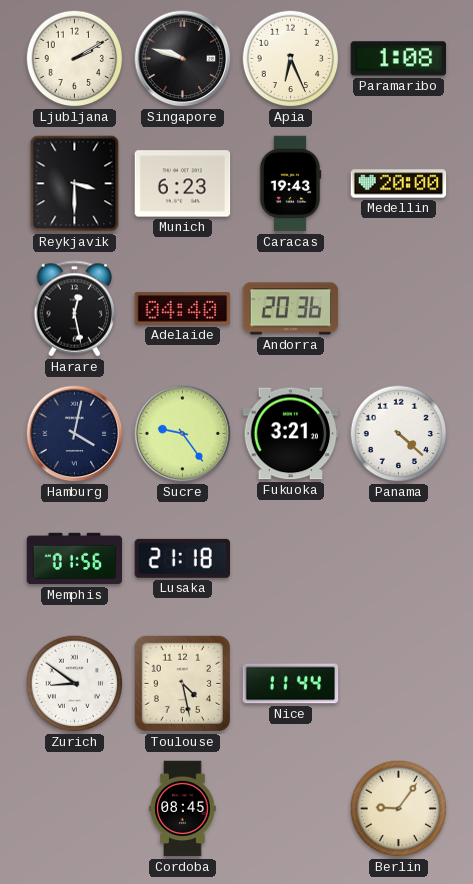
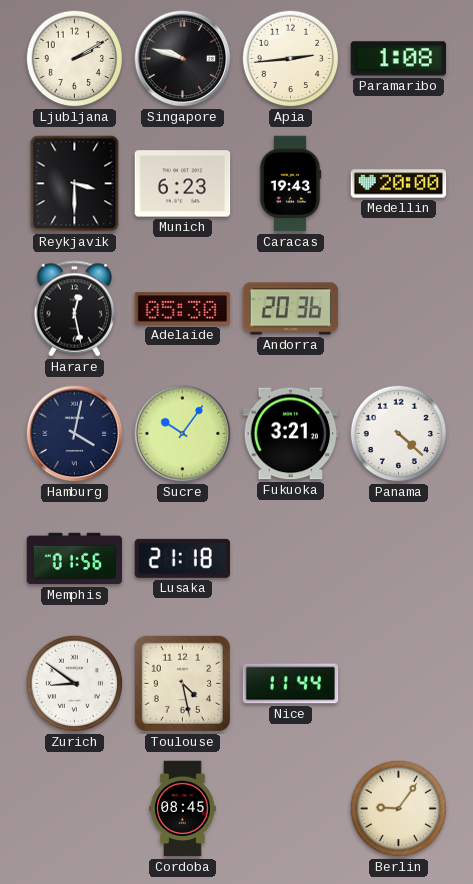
Apia: 6:26 -> 2:44 (291, 59)
Adelaide: 04:40 -> 05:30 (183, 309)
Sucre: 9:24 -> 10:06 (183, 434)
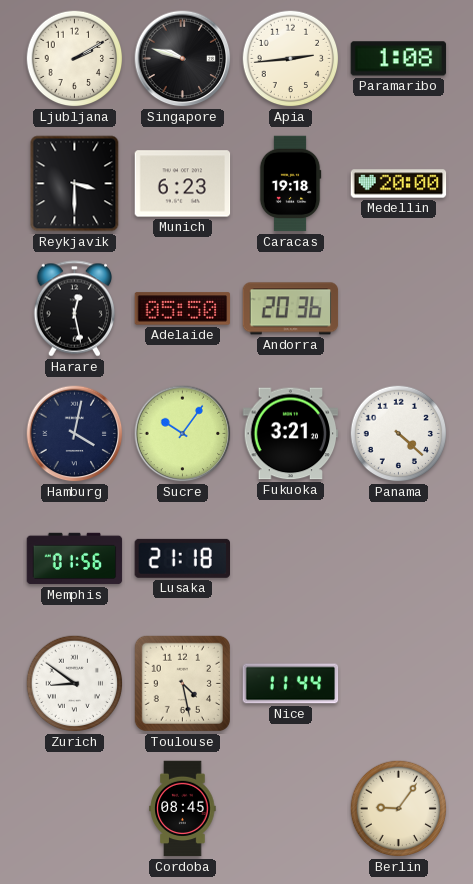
Caracas: 19:43 -> 19:18 (290, 184)
Adelaide: 05:30 -> 05:50 (183, 309)
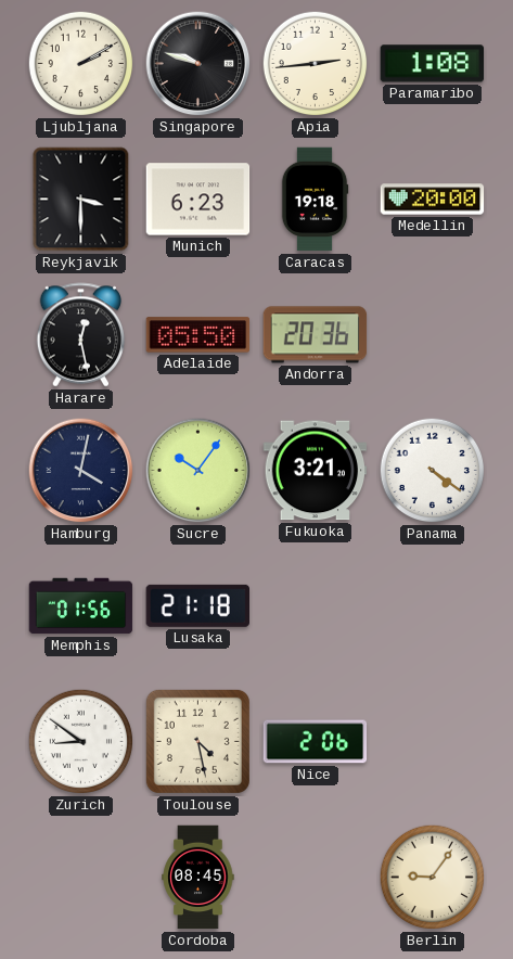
Panama: 4:22 -> 4:21 (433, 471)
Nice: 11:44 -> 2:06 (316, 742)
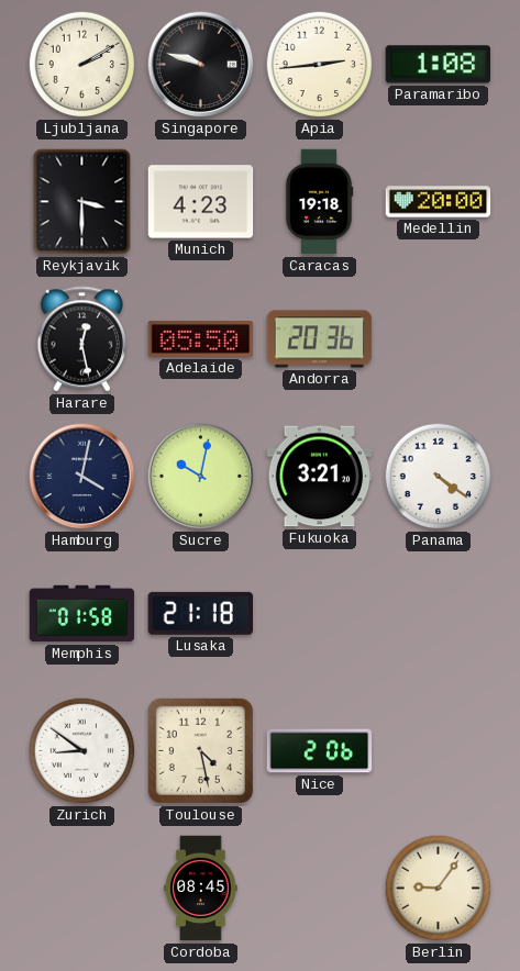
Munich: 6:23 -> 4:23 (201, 202)
Sucre: 10:06 -> 10:02 (201, 477)
Memphis: 01:56 -> 01:58 (82, 614)
